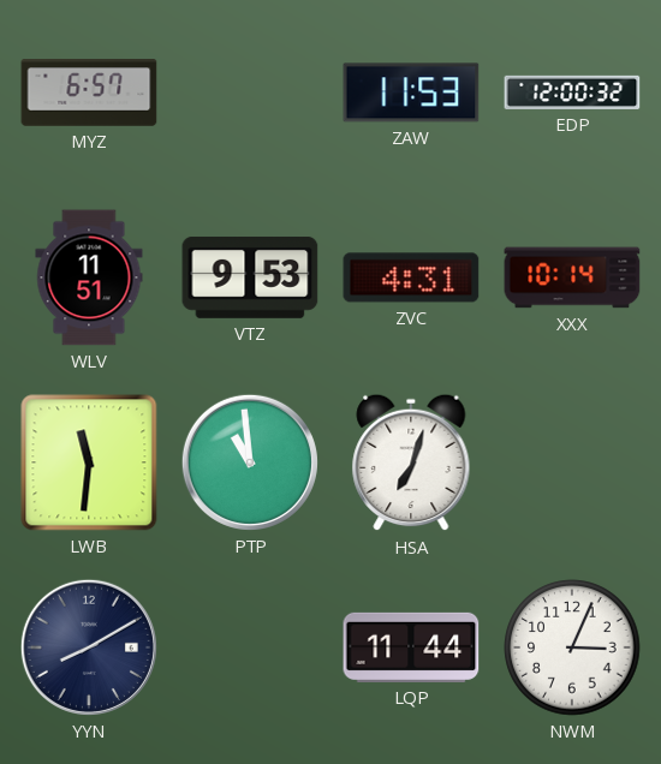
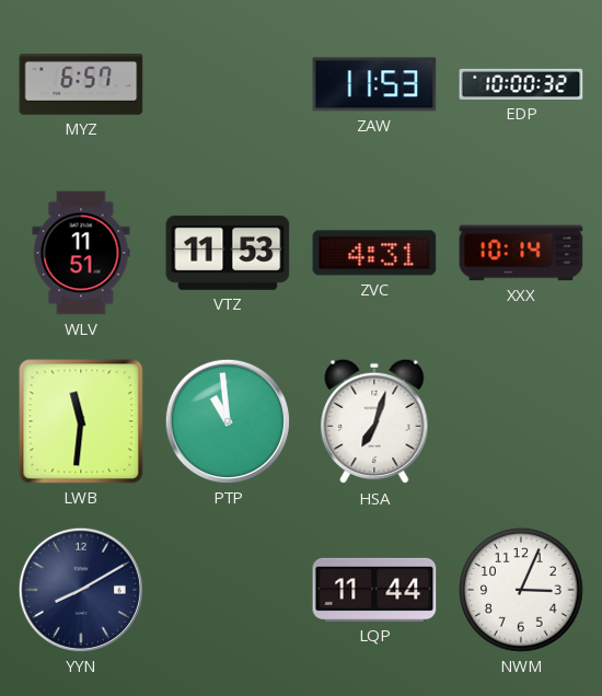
EDP: 12:00 -> 10:00 (521, 84)
VTZ: 9:53 -> 11:53 (228, 253)
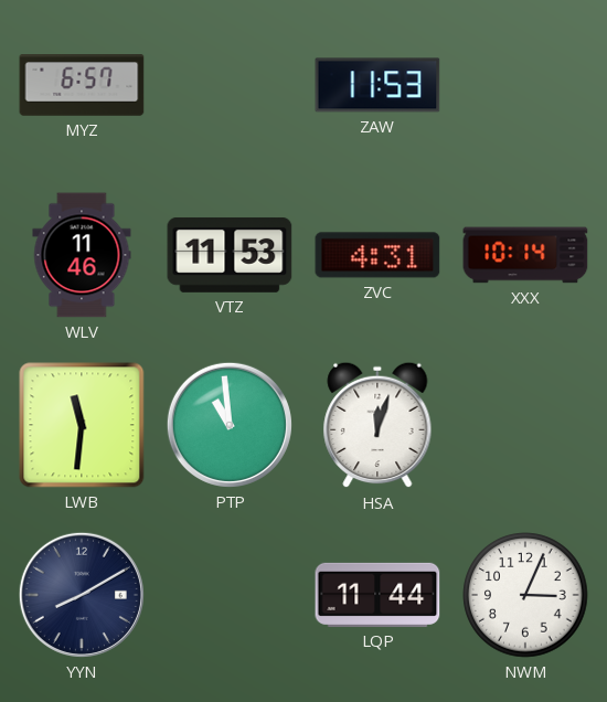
EDP: 10:00 -> none (521, 84)
WLV: 11:51 -> 11:46 (82, 255)
HSA: 7:03 -> 12:03 (377, 425)
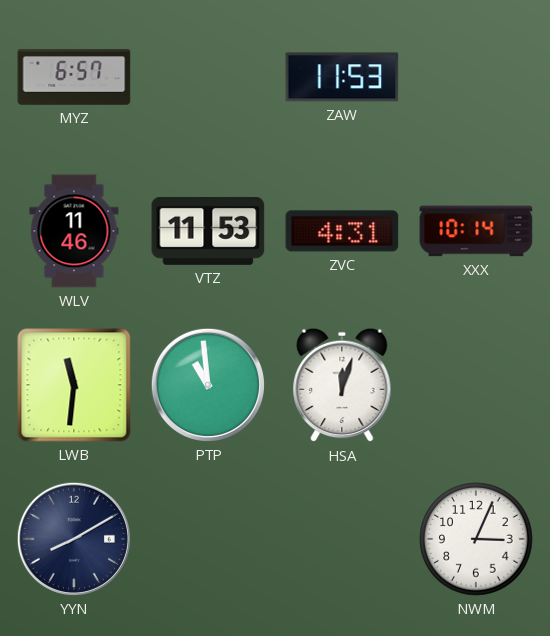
LQP: 11:44 -> none (377, 595)
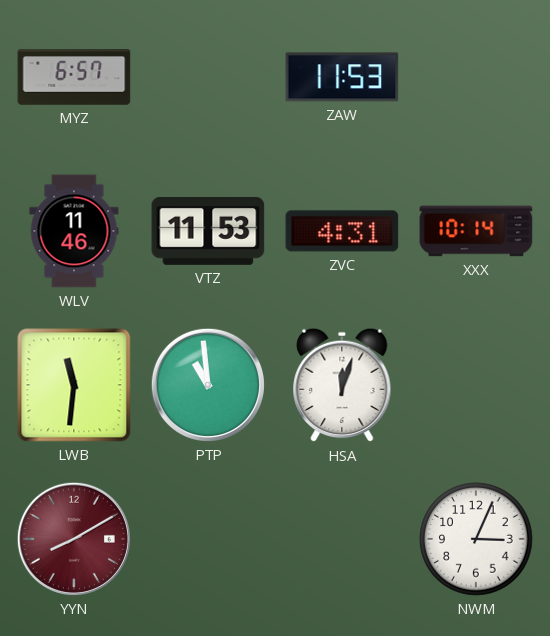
YYN dial: navy -> burgundy (74, 539)
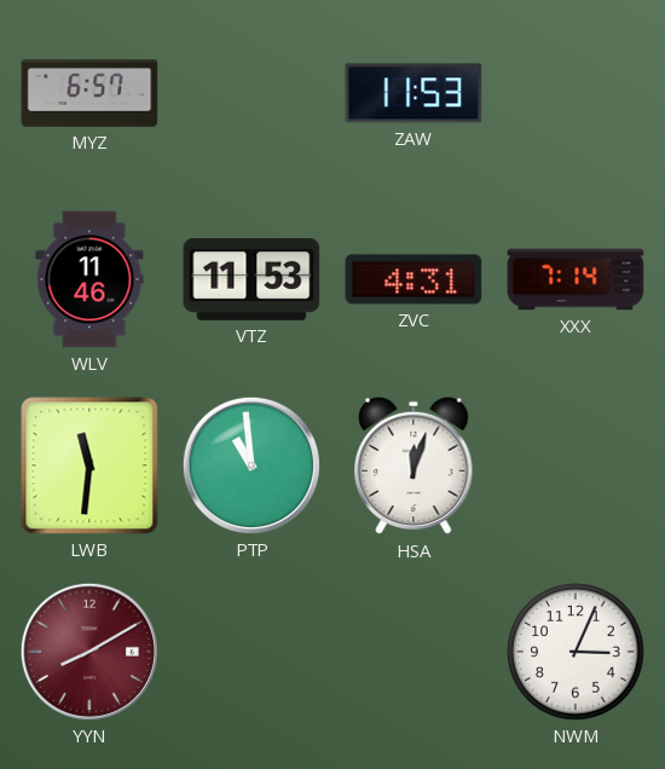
XXX: 10:14 -> 7:14 (576, 279)
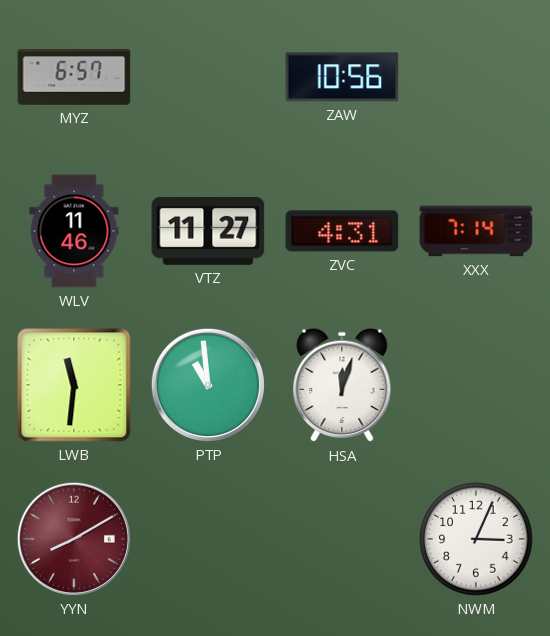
ZAW: 11:53 -> 10:56 (342, 77)
VTZ: 11:53 -> 11:27 (208, 231)
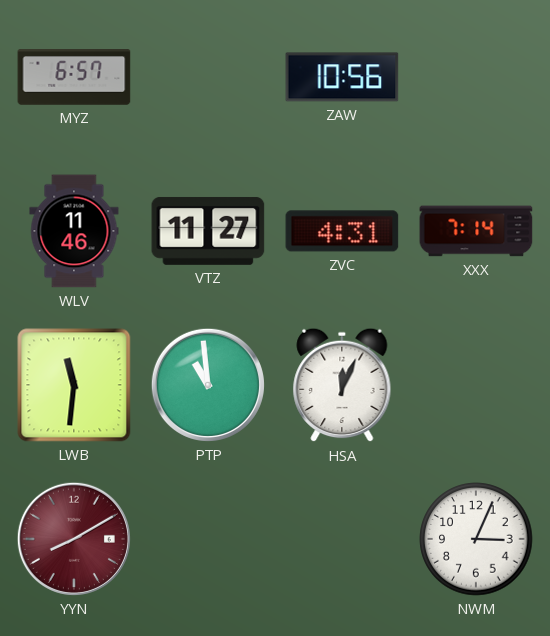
HSA: 12:03 -> 12:04 (342, 385)
